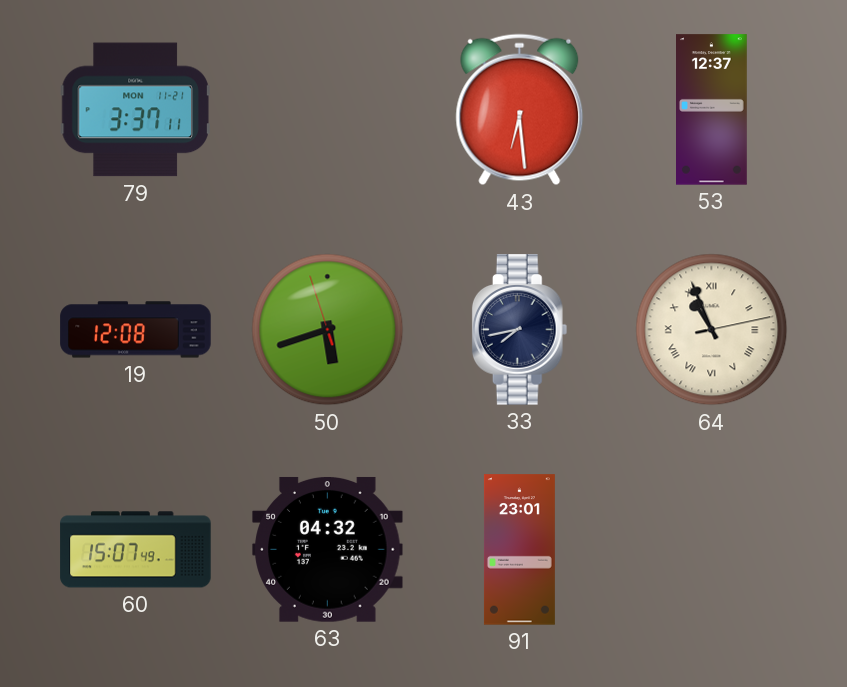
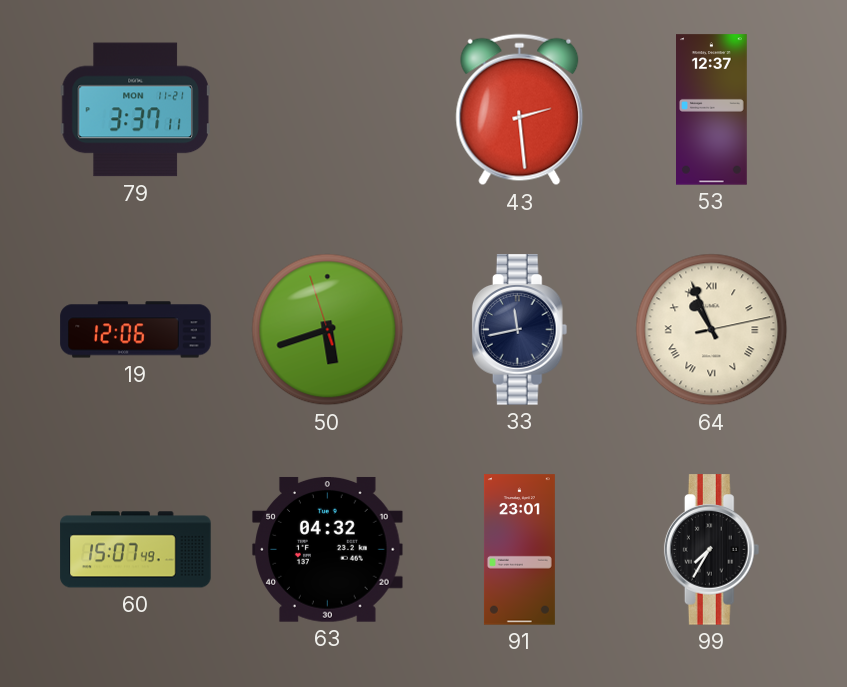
43: 6:29 -> 2:29 (520, 110)
19: 12:08 -> 12:06 (136, 330)
33: 7:43 -> 11:43 (520, 330)
99: none -> 7:35 (712, 550)
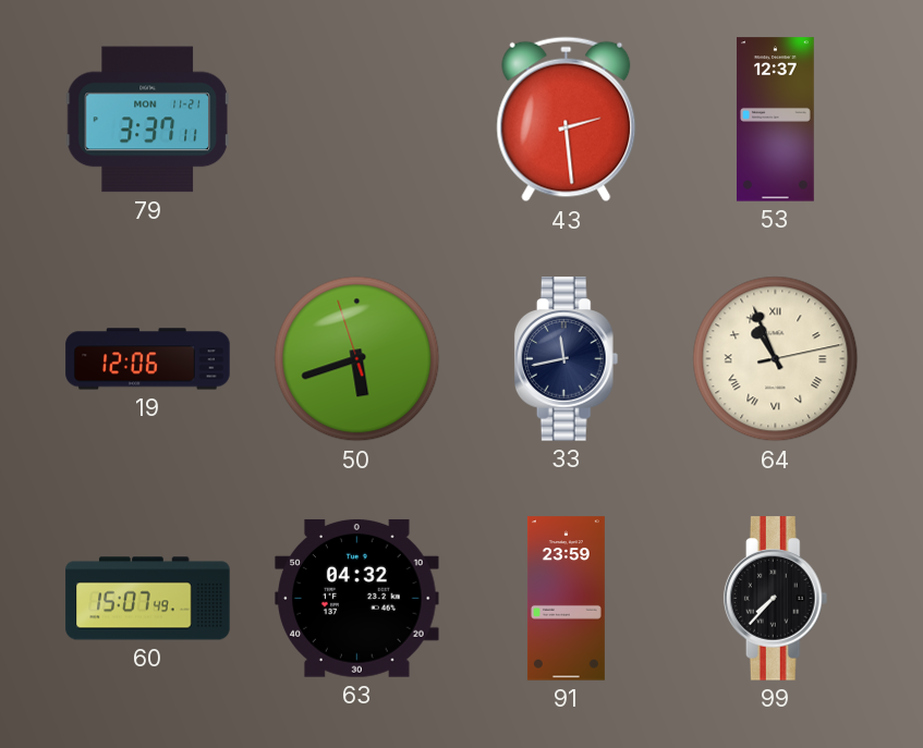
91: 23:01 -> 23:59 (566, 599)
99: 7:35 -> 7:37 (776, 599)
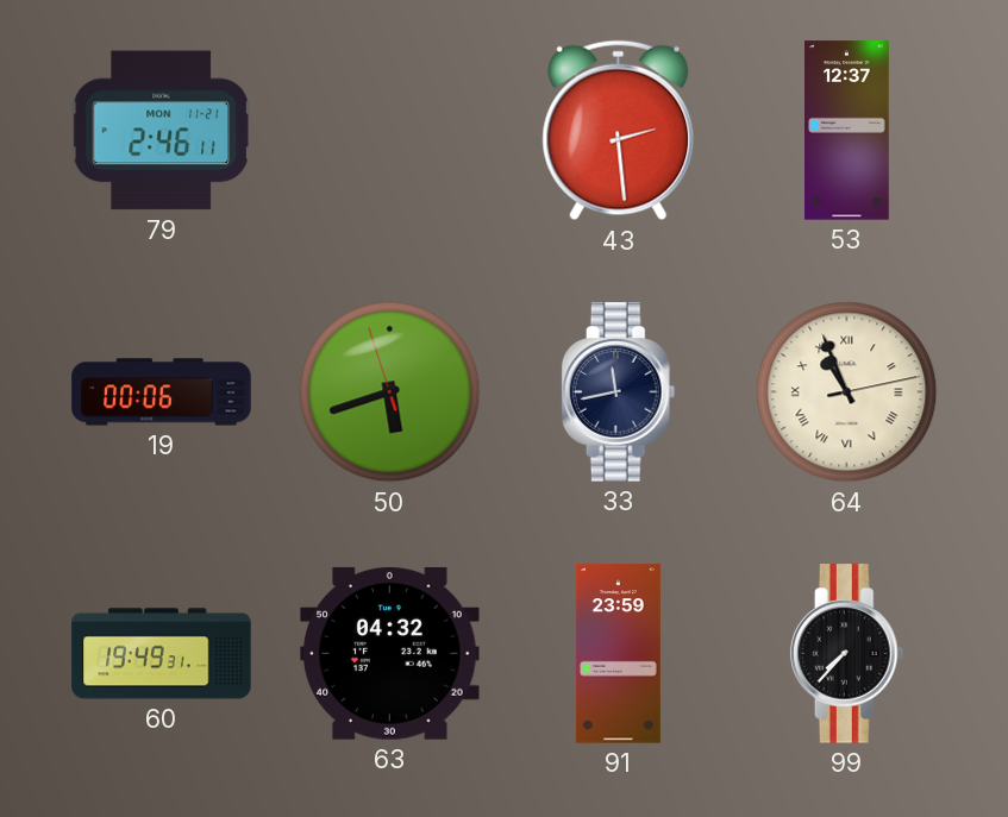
79: 3:37 -> 2:46 (161, 131)
19: 12:06 -> 00:06 (162, 392)
60: 15:07 -> 19:49 (162, 654)
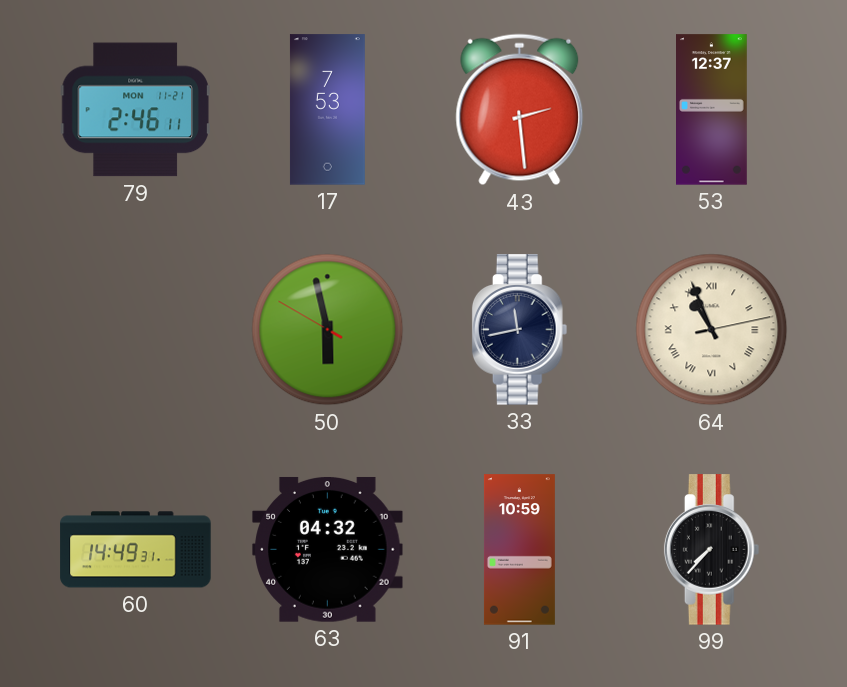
17: none -> 7:53 (327, 110)
19: 00:06 -> none (162, 392)
50: 5:41 -> 5:57 (328, 330)
60: 19:49 -> 14:49 (136, 550)
91: 23:59 -> 10:59 (519, 550)
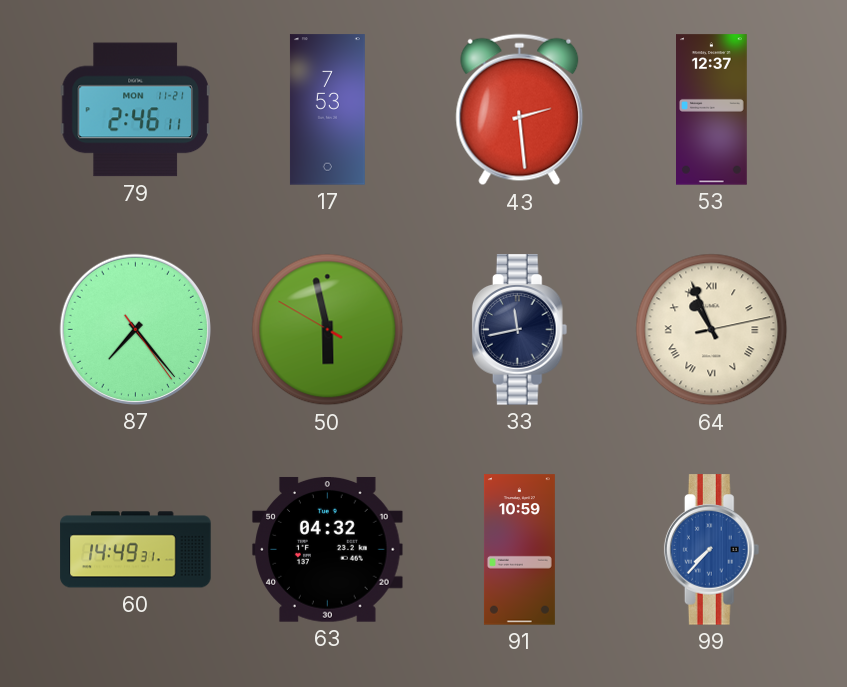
87: none -> 7:23 (135, 329)
99 dial: black -> blue (712, 550)
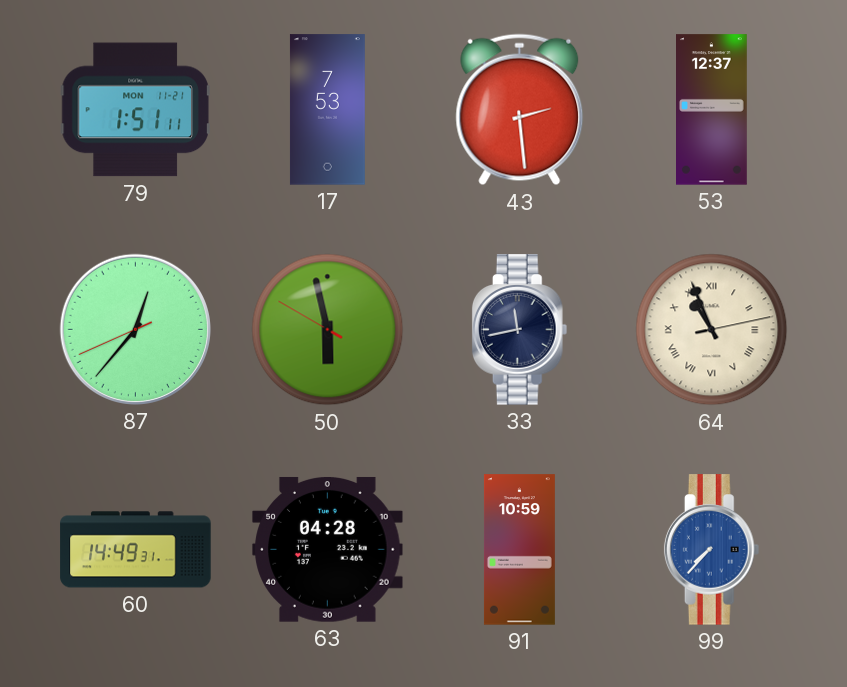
79: 2:46 -> 1:51 (135, 110)
87: 7:23 -> 12:36 (135, 329)
63: 04:32 -> 04:28 (328, 549)
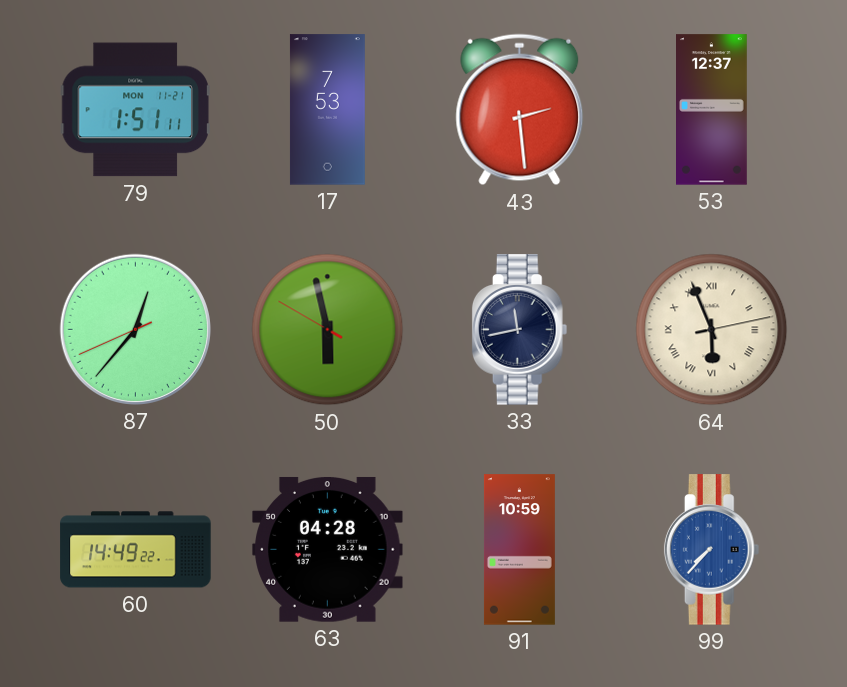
64: 10:56 -> 5:56 (712, 330)
60: 14:49:31 -> 14:49:22 (136, 550)
